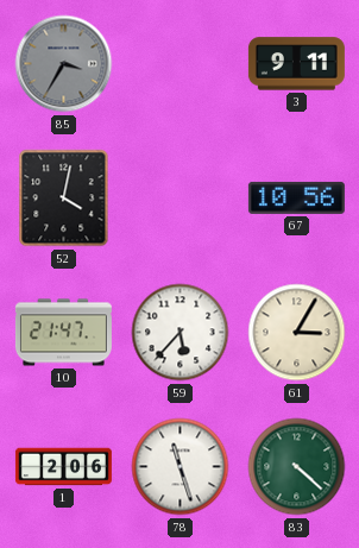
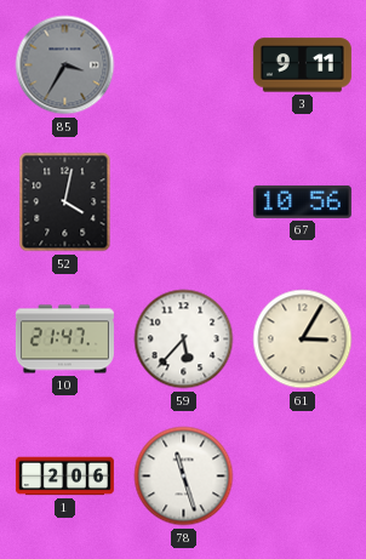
83: 4:22 -> none (297, 467)
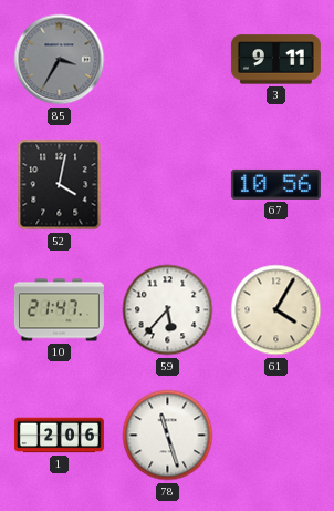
61: 3:05 -> 4:05 (276, 310)
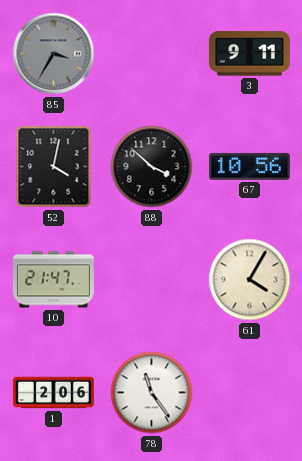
88: none -> 3:52 (152, 167)
59: 5:37 -> none (168, 310)
78: 11:27 -> 11:24 (152, 393)
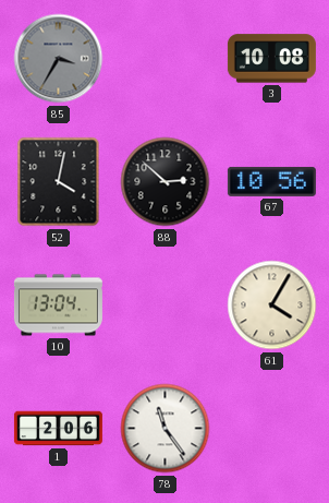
3: 9:11 -> 10:08 (271, 59)
88: 3:52 -> 2:52 (166, 182)
10: 21:47 -> 13:04 (58, 306)
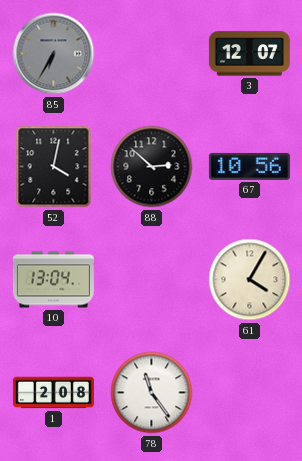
85: 3:35 -> 6:35 (54, 54)
3: 10:08 -> 12:07 (249, 54)
1: 2:06 -> 2:08 (53, 393)
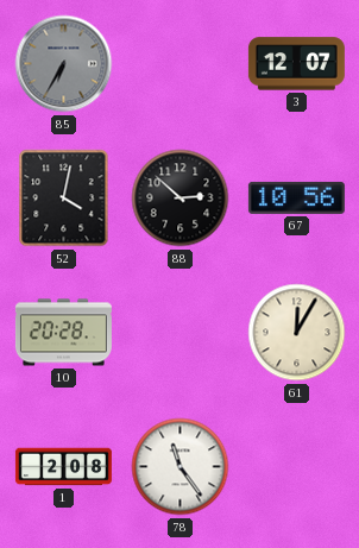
10: 13:04 -> 20:28 (63, 333)
61: 4:05 -> 12:05 (297, 333)
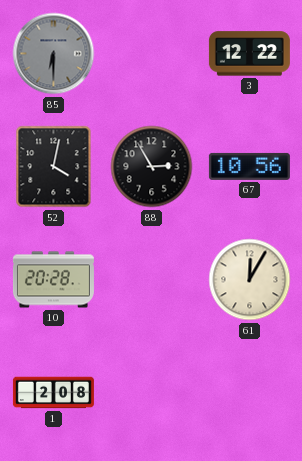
85: 6:35 -> 6:30 (54, 54)
3: 12:07 -> 12:22 (249, 54)
88: 2:52 -> 2:55 (152, 167)
78: 11:24 -> none (181, 467)
